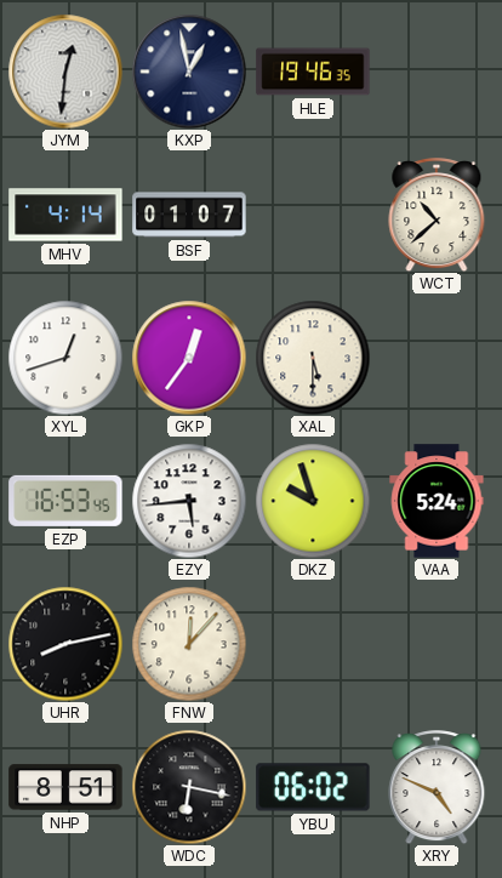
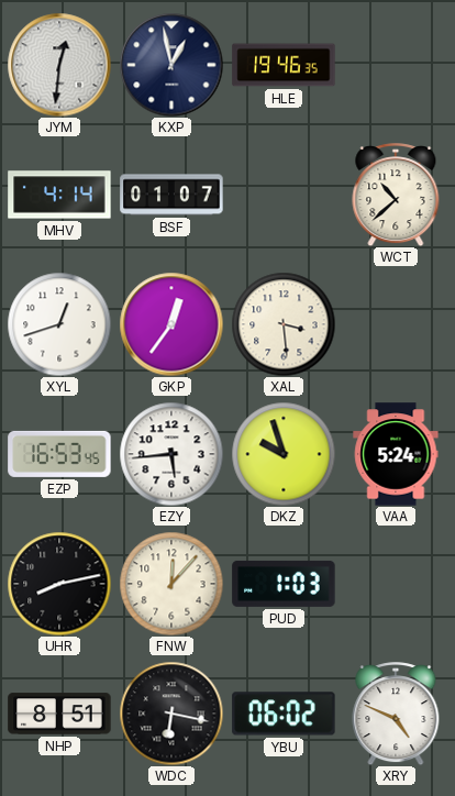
XAL: 5:30 -> 3:29 (284, 324)
PUD: none -> 1:03 (284, 584)
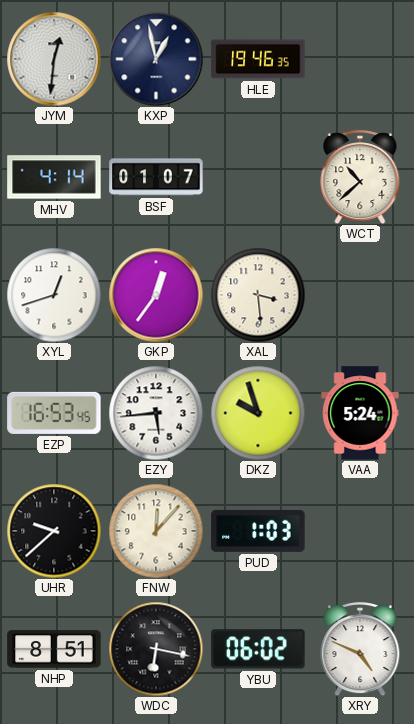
UHR: 8:13 -> 9:38 (54, 531)
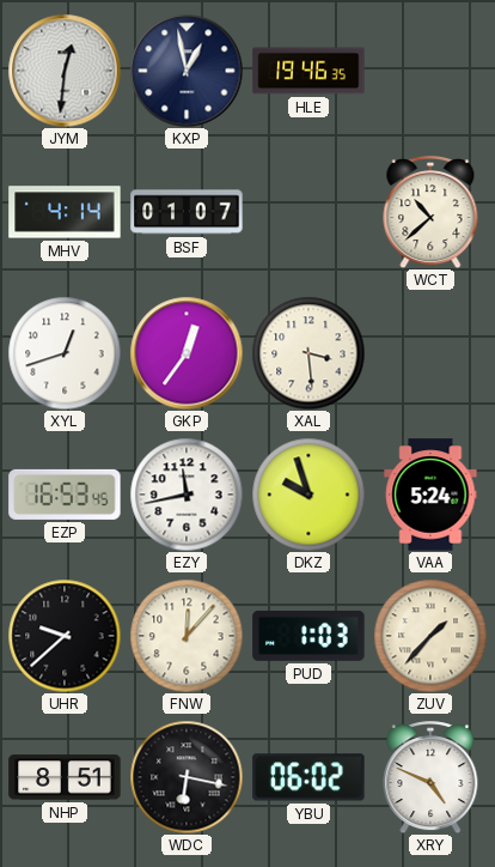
EZY: 5:44 -> 11:43 (187, 495)
ZUV: none -> 1:37 (430, 636)
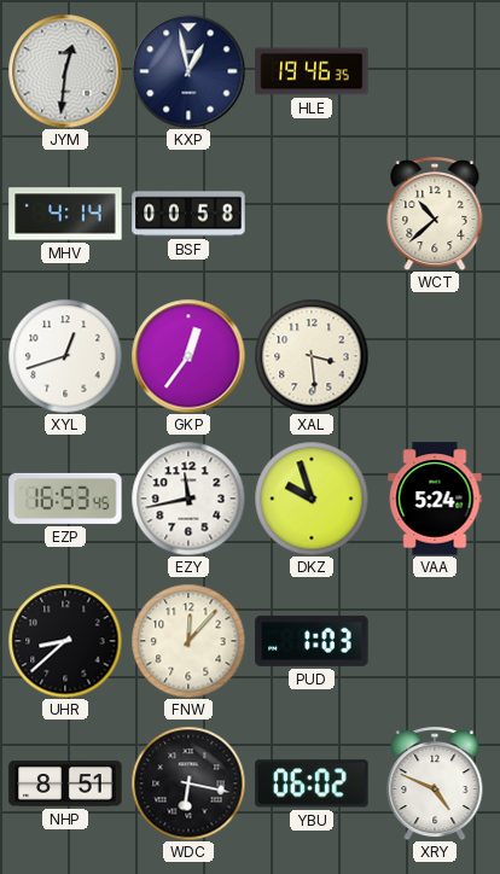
BSF: 01:07 -> 00:58 (188, 214)
UHR: 9:38 -> 8:38 (65, 641)
ZUV: 1:37 -> none (430, 636)
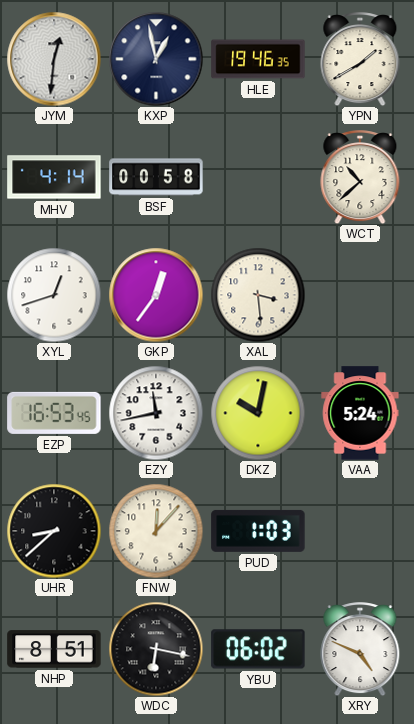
YPN: none -> 1:40 (360, 59)
DKZ: 9:57 -> 10:02 (258, 413)
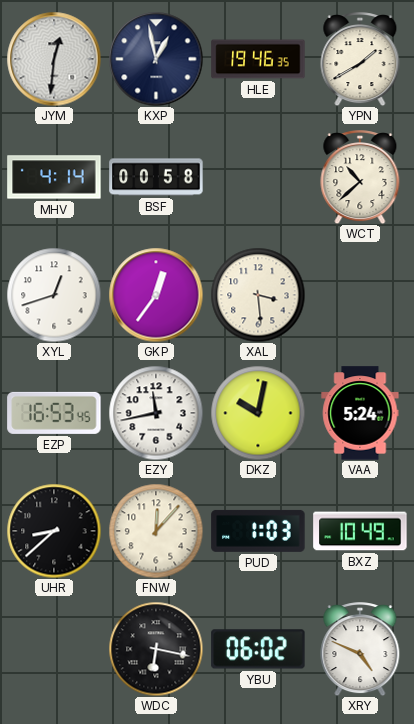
BXZ: none -> 10:49 (360, 531)
NHP: 8:51 -> none (54, 649)
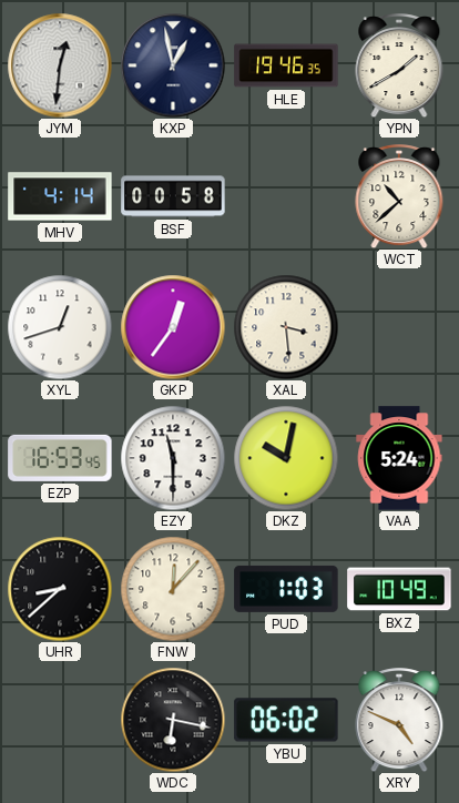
EZY: 11:43 -> 11:30 (173, 458)
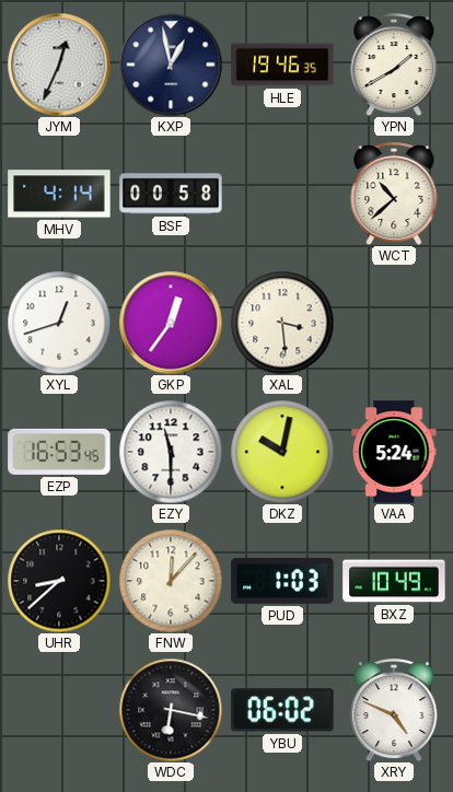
JYM: 12:31 -> 12:34 (59, 65)
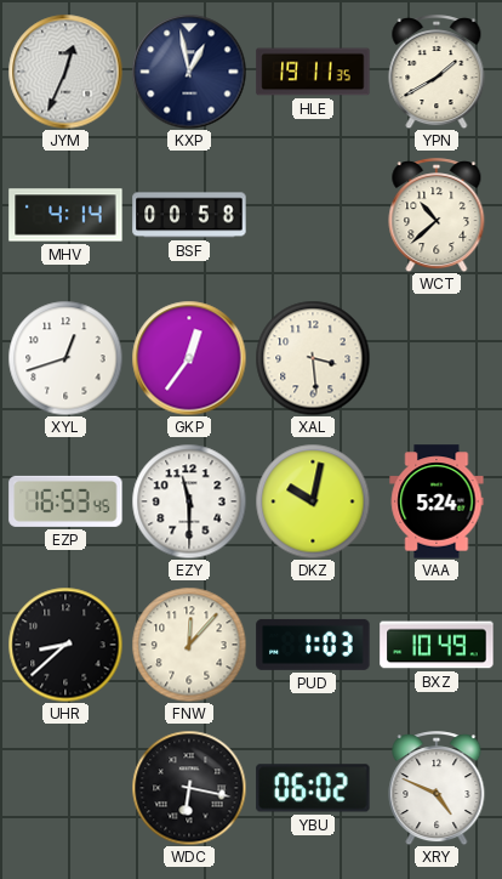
HLE: 19:46 -> 19:11 (313, 72)
